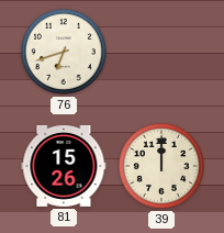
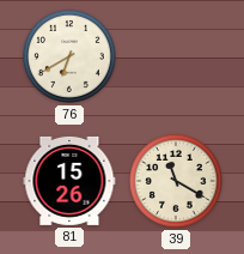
76: 6:42 -> 6:40 (69, 56)
39: 12:00 -> 11:20 (176, 181)
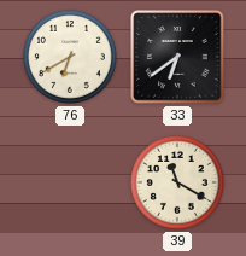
33: none -> 6:39 (177, 57)
81: 15:26 -> none (69, 181)
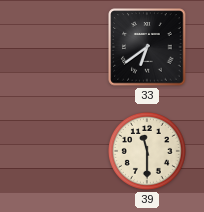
76: 6:40 -> none (70, 57)
39: 11:20 -> 11:30 (147, 151)
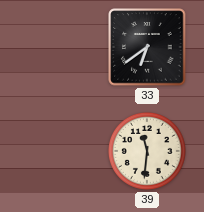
39: 11:30 -> 11:31 (147, 151)
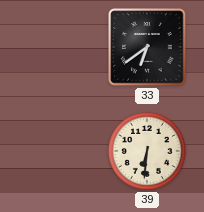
39: 11:31 -> 6:31 (147, 151)
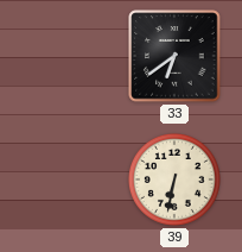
39: 6:31 -> 6:32 (174, 179)
